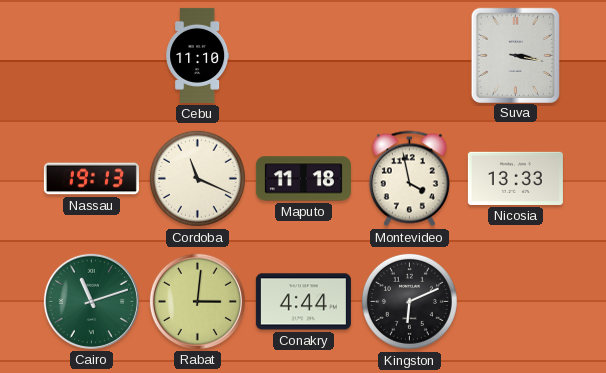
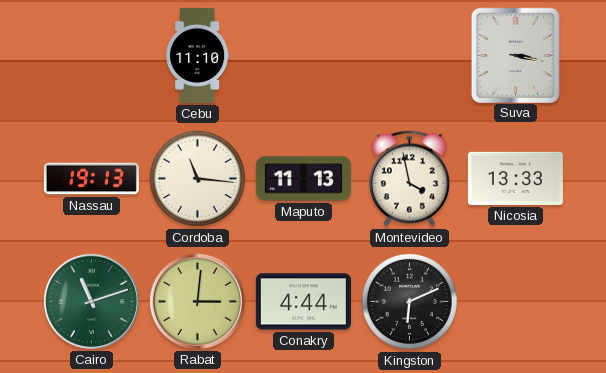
Cordoba: 11:19 -> 11:16 (197, 178)
Maputo: 11:18 -> 11:13 (303, 179)
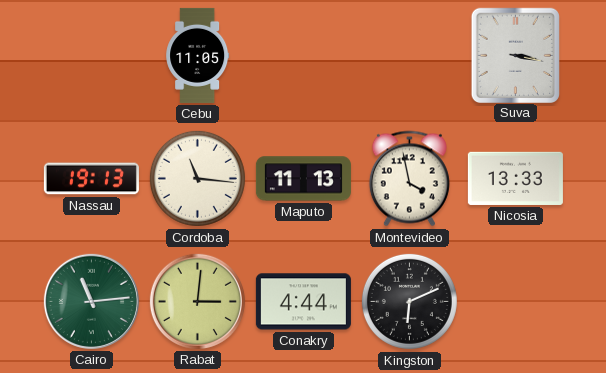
Cebu: 11:10 -> 11:05 (198, 55)
Cairo: 11:12 -> 11:14 (91, 301)
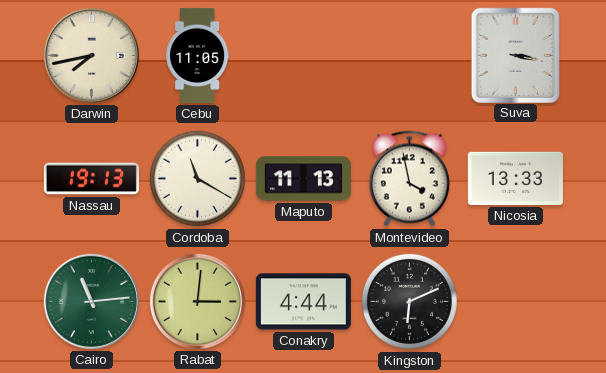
Darwin: none -> 7:43 (91, 55)
Cordoba: 11:16 -> 11:20 (197, 178)
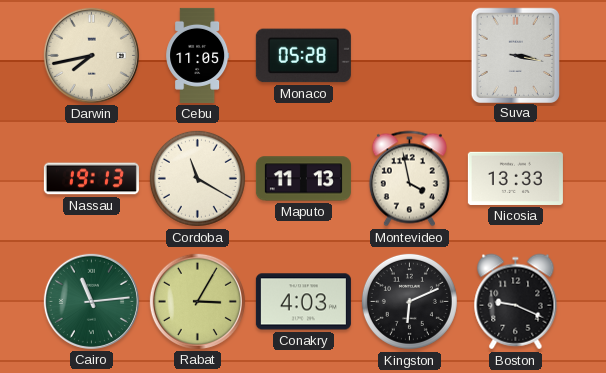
Monaco: none -> 05:28 (303, 56)
Rabat: 3:01 -> 3:05 (197, 301)
Conakry: 4:44 -> 4:03 (303, 302)
Boston: none -> 9:19 (516, 302)
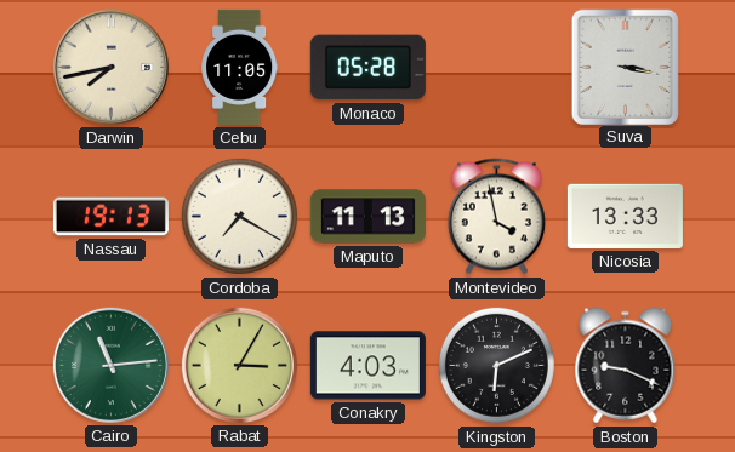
Cordoba: 11:20 -> 7:20 (239, 216)
